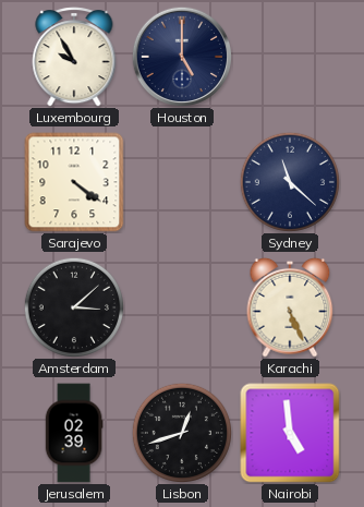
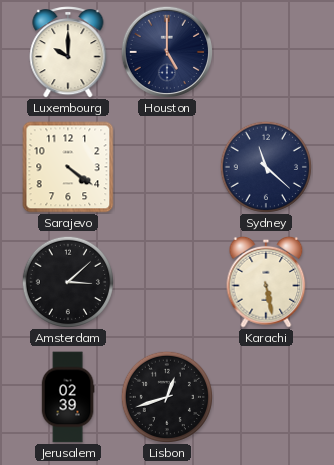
Luxembourg: 9:55 -> 10:00 (68, 52)
Karachi: 5:26 -> 5:28 (266, 282)
Nairobi: 4:59 -> none (290, 433)
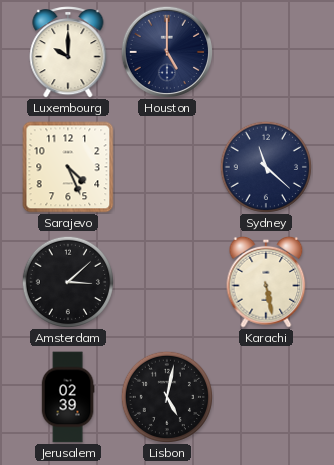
Sarajevo: 4:21 -> 4:26 (68, 167)
Lisbon: 12:42 -> 5:02 (166, 396)
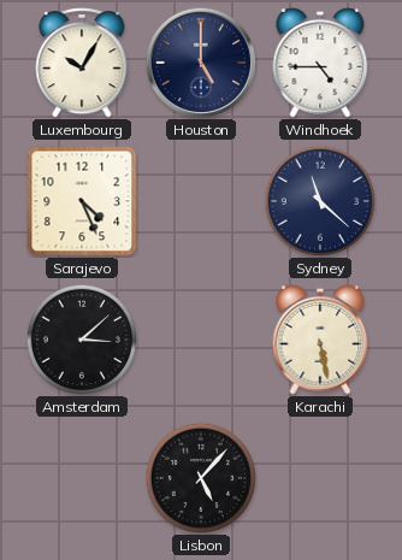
Luxembourg: 10:00 -> 10:05 (82, 63)
Windhoek: none -> 4:45 (320, 63)
Jerusalem: 02:39 -> none (68, 397)
Lisbon: 5:02 -> 5:07 (200, 477)
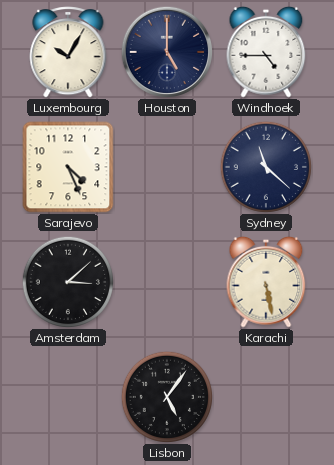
Lisbon: 5:07 -> 5:06 (166, 396)
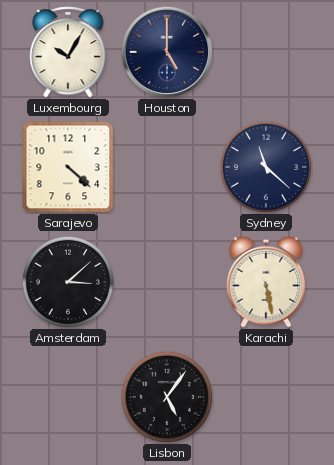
Windhoek: 4:45 -> none (266, 52)
Sarajevo: 4:26 -> 4:22 (68, 167)
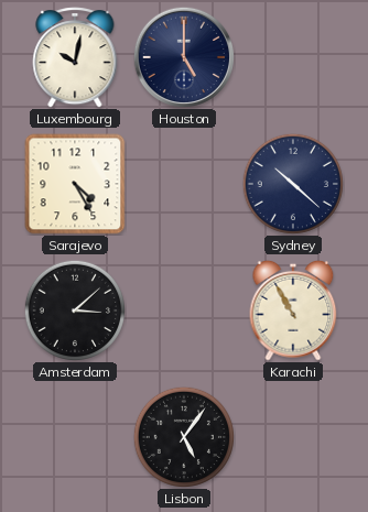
Luxembourg: 10:05 -> 10:02 (75, 57)
Sarajevo: 4:22 -> 4:25 (75, 184)
Sydney: 11:22 -> 10:22 (292, 183)
Karachi: 5:28 -> 10:55 (293, 311)
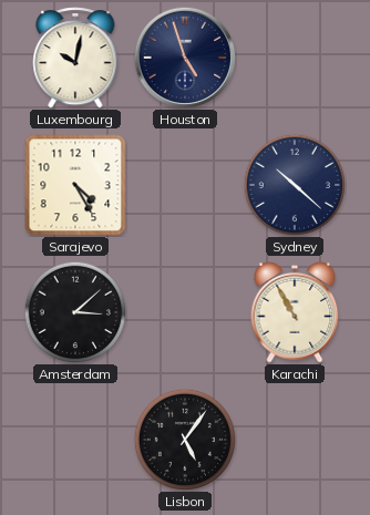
Houston: 5:00 -> 4:57 (184, 56)
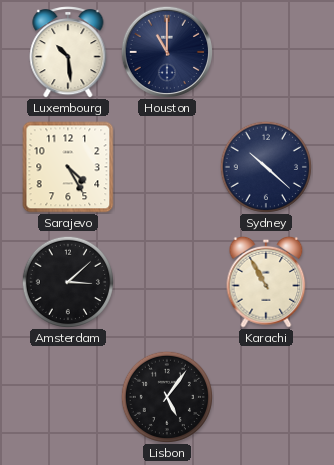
Luxembourg: 10:02 -> 10:29 (68, 52)
Houston: 4:57 -> 11:00 (166, 51)
